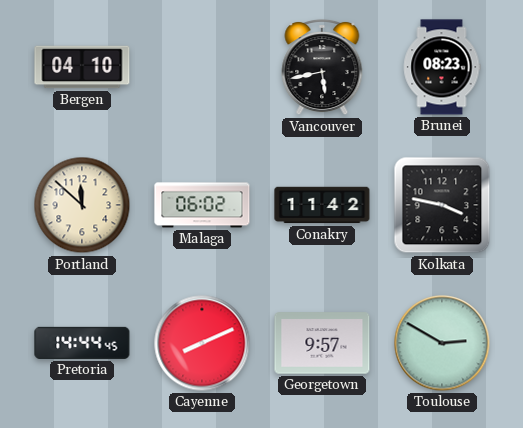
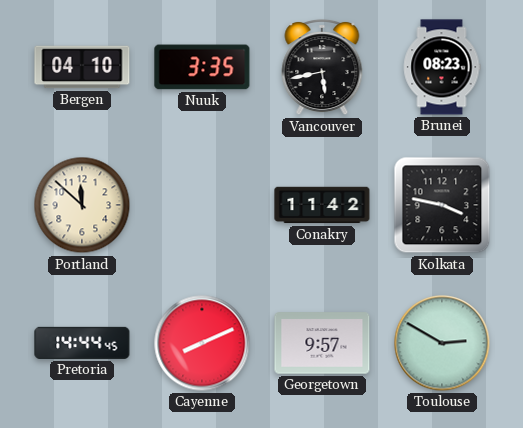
Nuuk: none -> 3:35 (202, 67)
Malaga: 06:02 -> none (202, 205)
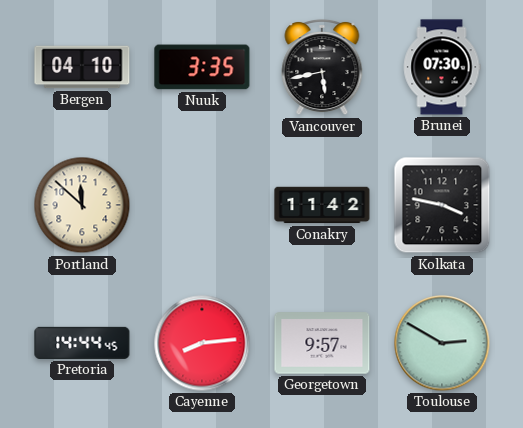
Brunei: 08:23 -> 07:30 (442, 67)
Cayenne: 8:11 -> 8:14 (202, 343)
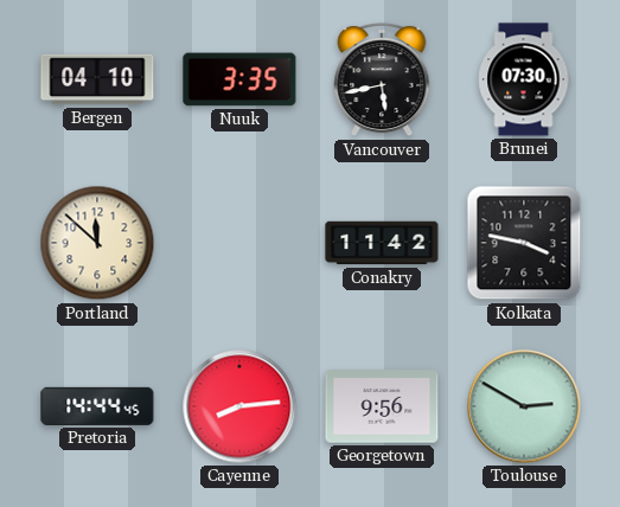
Georgetown: 9:57 -> 9:56 (382, 406)
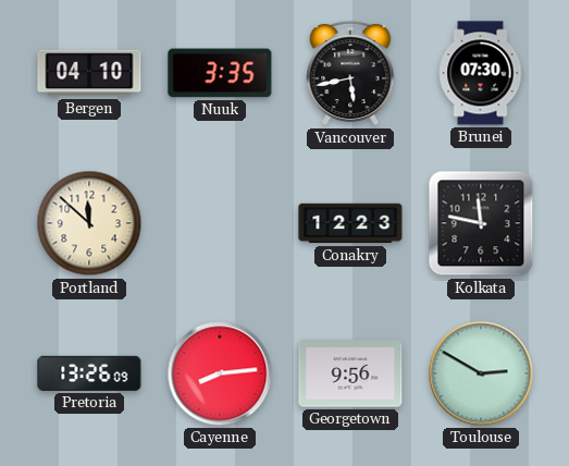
Conakry: 11:42 -> 12:23 (350, 223)
Kolkata: 3:47 -> 11:47 (481, 223)
Pretoria: 14:44 -> 13:26 (89, 373)
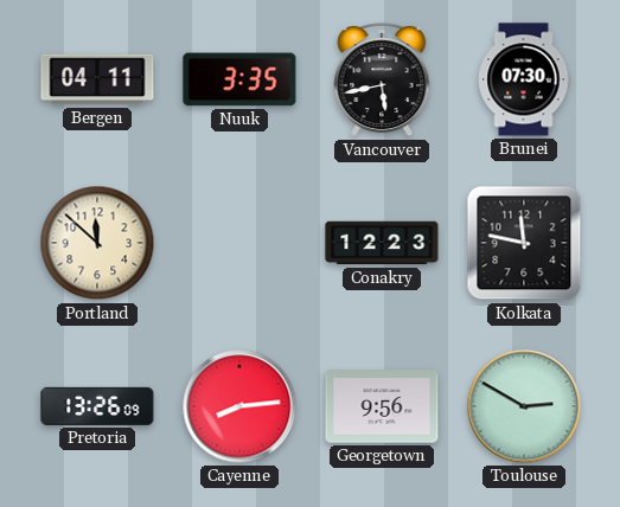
Bergen: 04:10 -> 04:11 (97, 79)
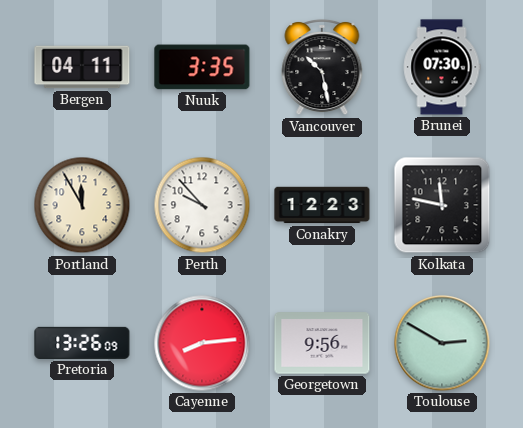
Vancouver: 5:43 -> 10:28 (322, 67)
Portland: 11:52 -> 11:55 (82, 205)
Perth: none -> 9:53 (202, 205)
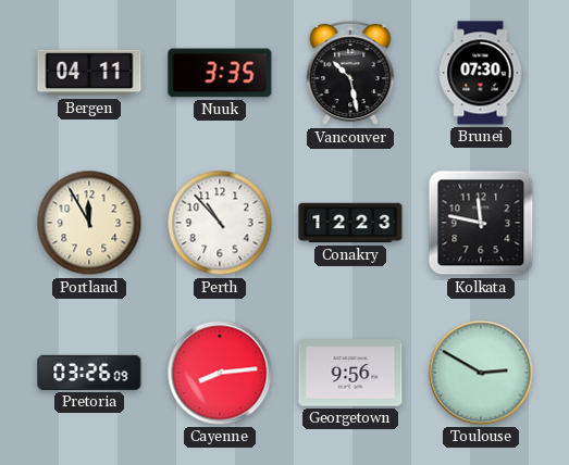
Perth: 9:53 -> 10:53 (220, 223)
Pretoria: 13:26 -> 03:26 (89, 373)
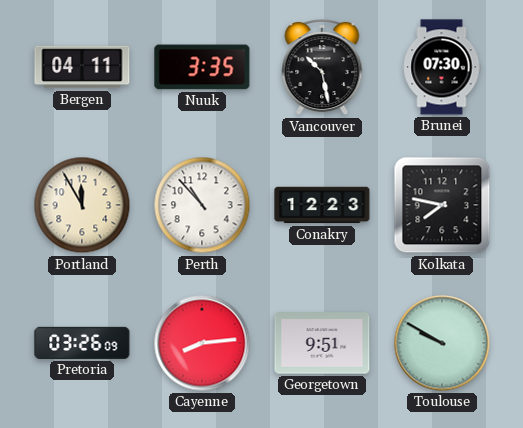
Kolkata: 11:47 -> 7:47 (442, 205)
Georgetown: 9:56 -> 9:51 (322, 343)
Toulouse: 2:50 -> 9:50 (442, 343)
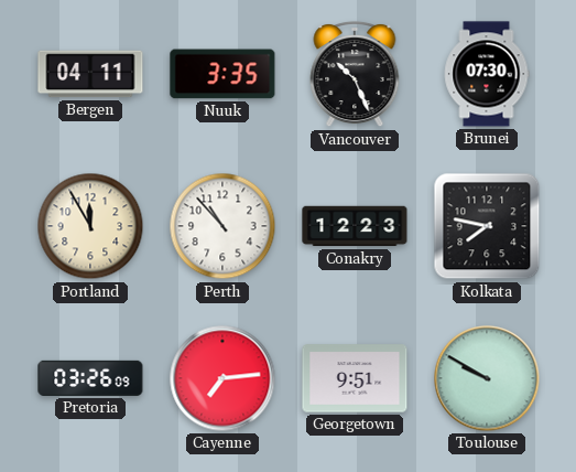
Vancouver: 10:28 -> 10:26 (355, 74)
Cayenne: 8:14 -> 7:14 (222, 378)
